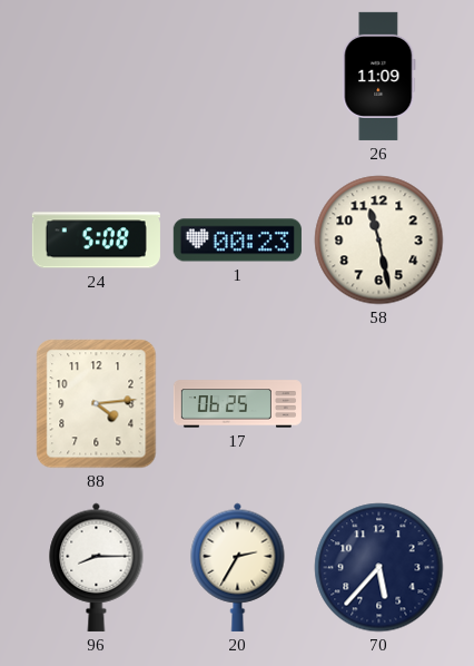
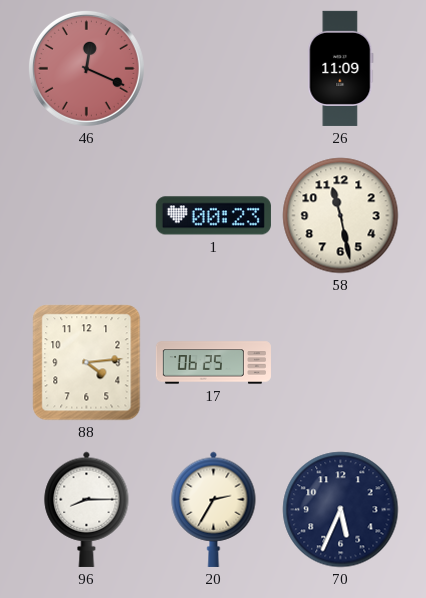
46: none -> 12:19 (86, 68)
24: 5:08 -> none (96, 241)
70: 5:37 -> 5:34 (341, 510)
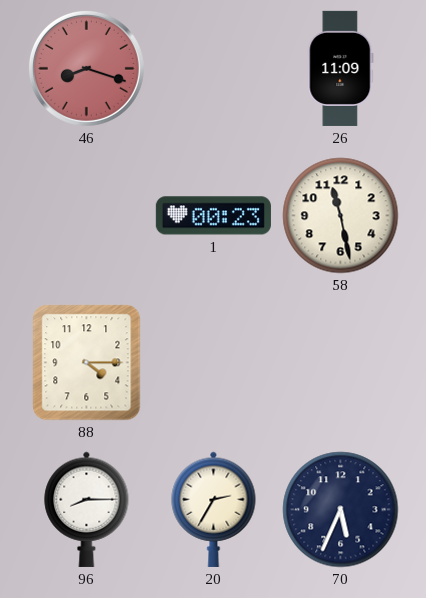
46: 12:19 -> 8:18 (86, 68)
88: 4:14 -> 4:15 (87, 363)
17: 06:25 -> none (213, 363)
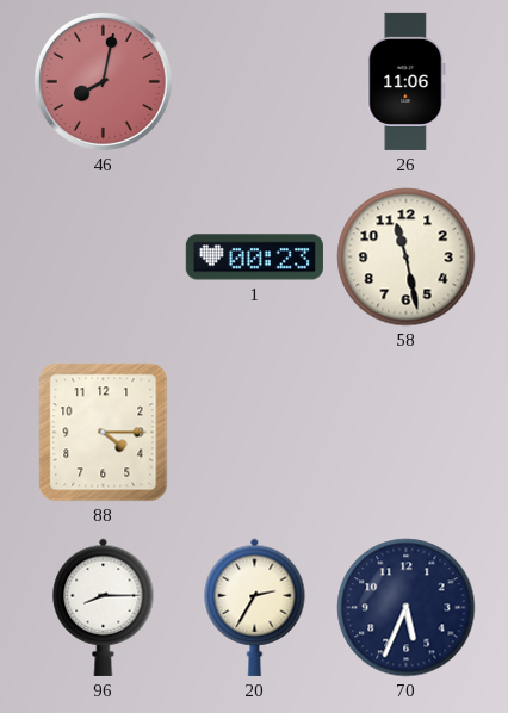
46: 8:18 -> 8:02 (103, 81)
26: 11:09 -> 11:06 (407, 81)
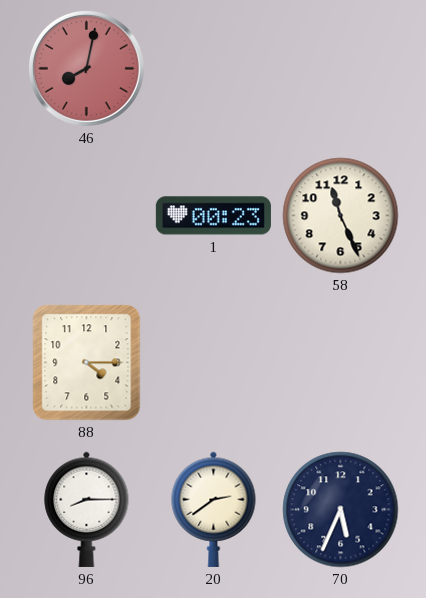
26: 11:06 -> none (407, 81)
58: 11:28 -> 11:26 (341, 216)
20: 2:35 -> 2:39 (214, 509)
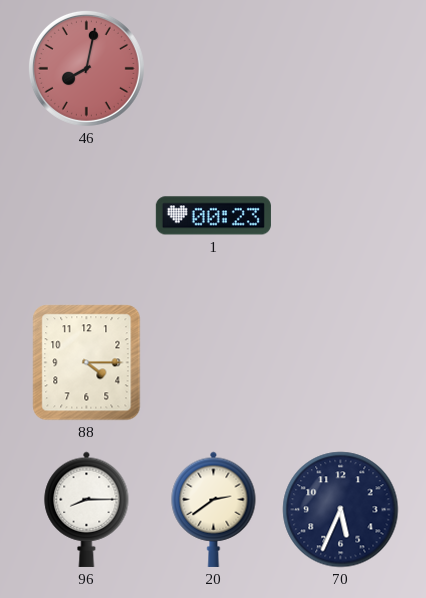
58: 11:26 -> none (341, 216)
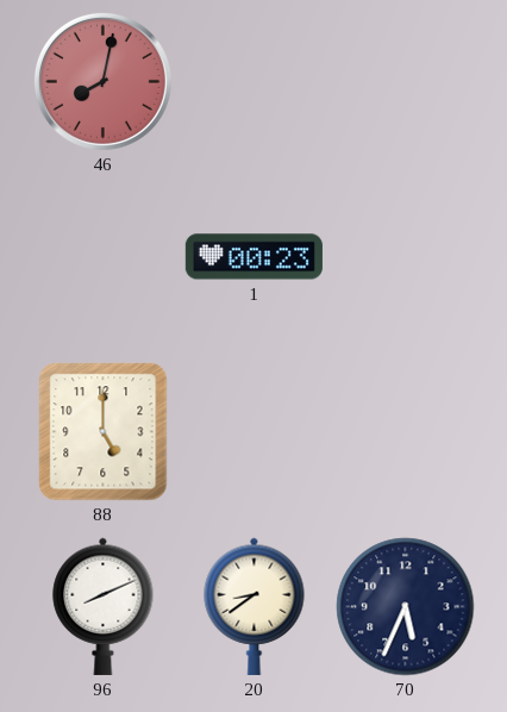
88: 4:15 -> 5:00 (104, 432)
96: 8:15 -> 8:11 (104, 606)
20: 2:39 -> 8:39 (255, 606)
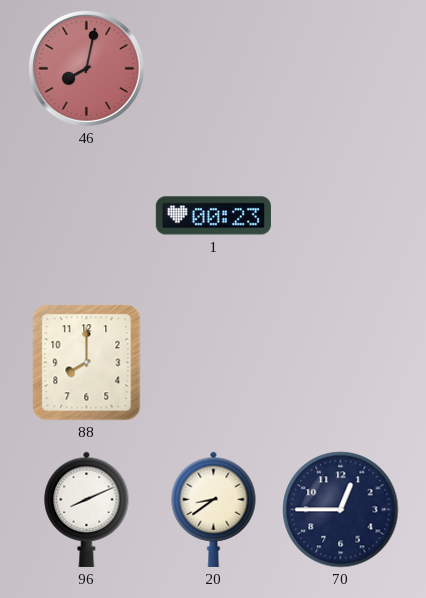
88: 5:00 -> 8:00 (87, 363)
70: 5:34 -> 12:45 (341, 510)
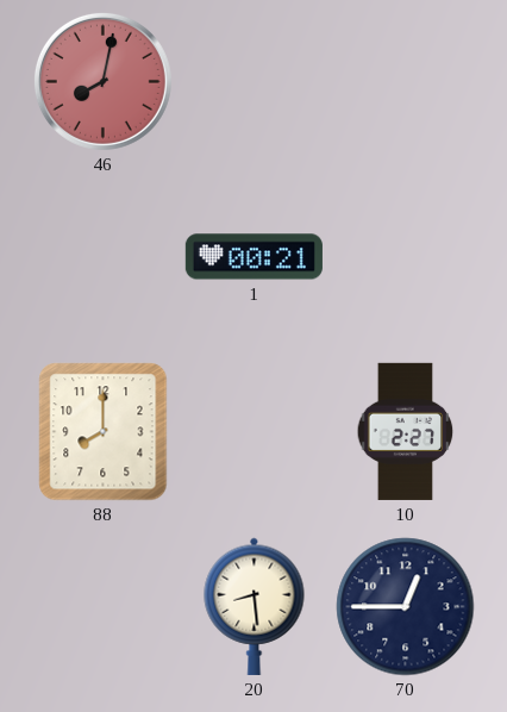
1: 00:23 -> 00:21 (253, 257)
10: none -> 2:27 (406, 431)
96: 8:11 -> none (87, 509)
20: 8:39 -> 8:29 (255, 606)
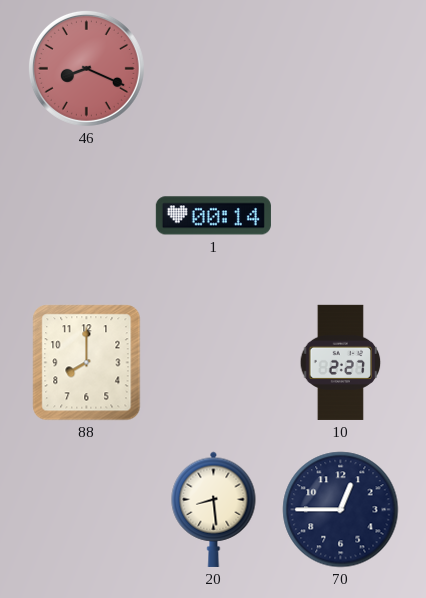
46: 8:02 -> 8:19 (86, 68)
1: 00:21 -> 00:14 (213, 216)
